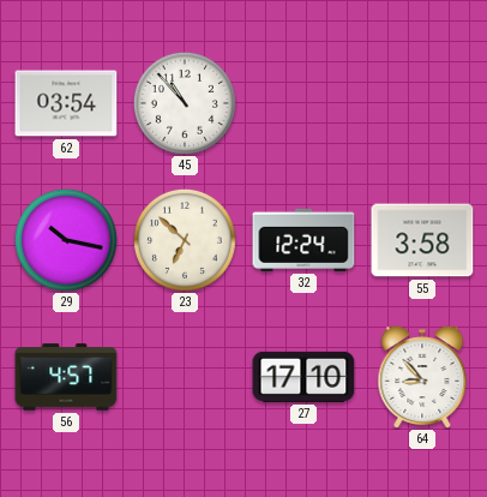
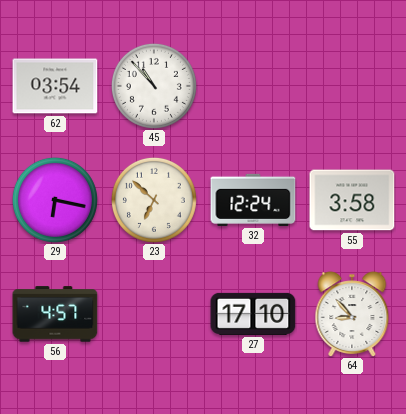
29: 10:17 -> 6:17 (55, 200)
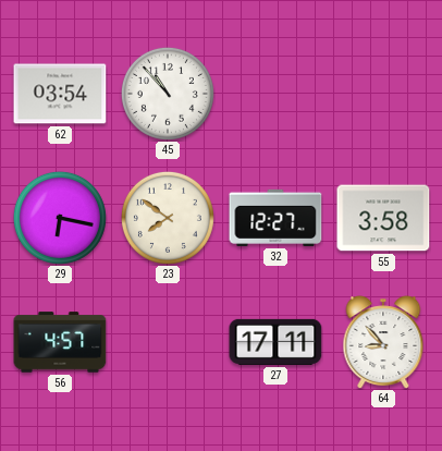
23: 6:52 -> 7:51 (168, 218)
32: 12:24 -> 12:27 (275, 218)
27: 17:10 -> 17:11 (275, 342)
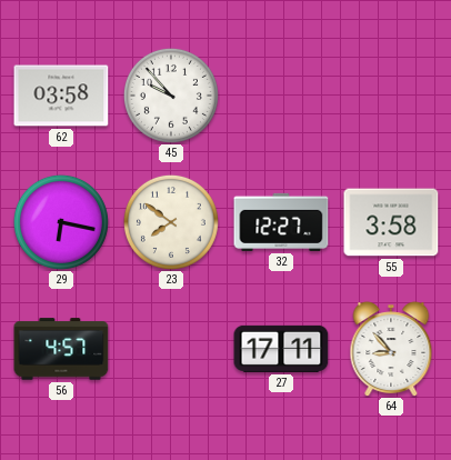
62: 03:54 -> 03:58 (61, 96)
45: 10:53 -> 9:53 (171, 96)
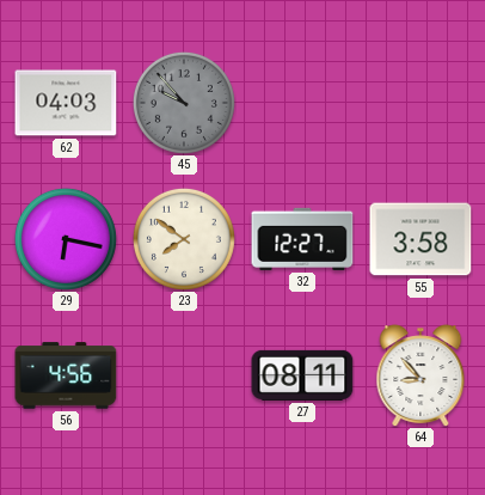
62: 03:58 -> 04:03 (66, 103)
45 dial: white -> grey (184, 103)
56: 4:57 -> 4:56 (66, 375)
27: 17:11 -> 08:11 (302, 375)
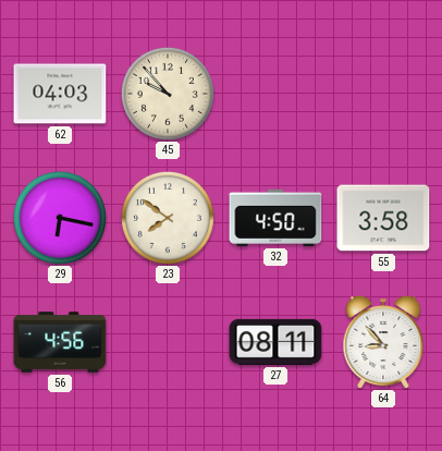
45 dial: grey -> cream (168, 94)
32: 12:27 -> 4:50 (275, 218)
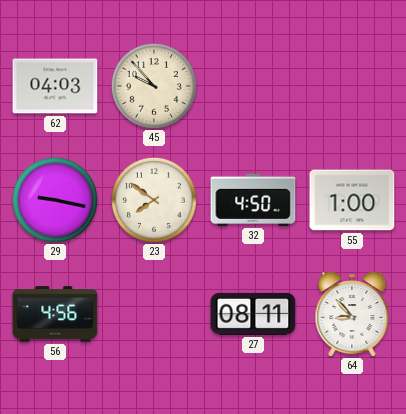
29: 6:17 -> 9:17 (55, 200)
55: 3:58 -> 1:00 (352, 200)
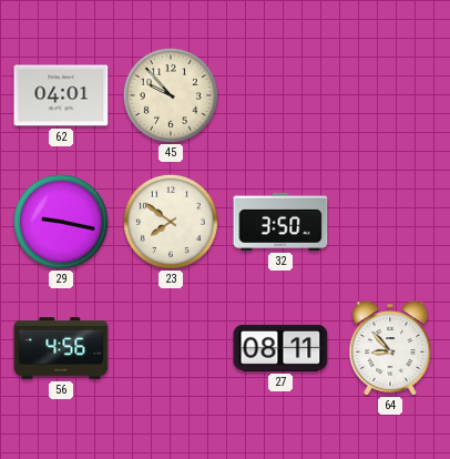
62: 04:03 -> 04:01 (61, 95)
32: 4:50 -> 3:50 (280, 222)
55: 1:00 -> none (352, 200)
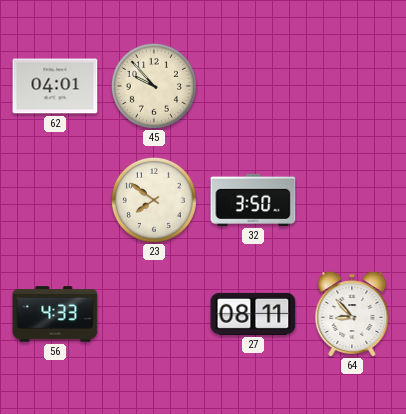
29: 9:17 -> none (61, 222)
56: 4:56 -> 4:33 (55, 314)
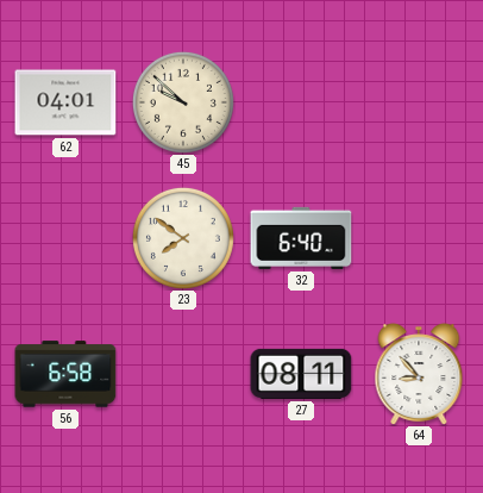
45: 9:53 -> 9:52 (183, 102)
32: 3:50 -> 6:40 (301, 238)
56: 4:33 -> 6:58 (65, 374)
